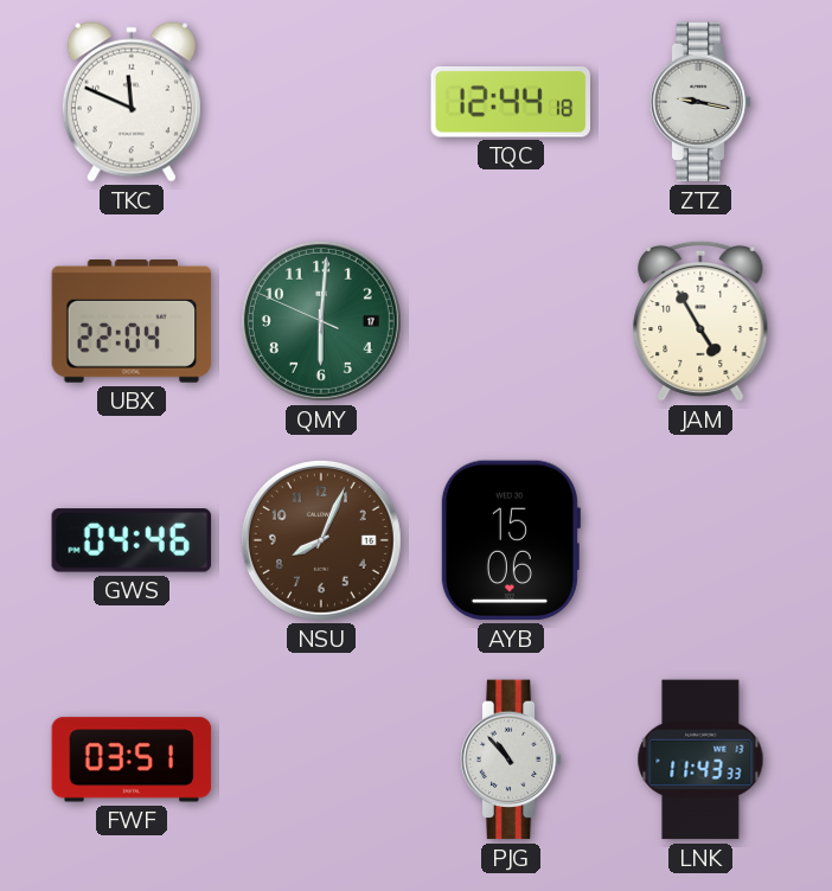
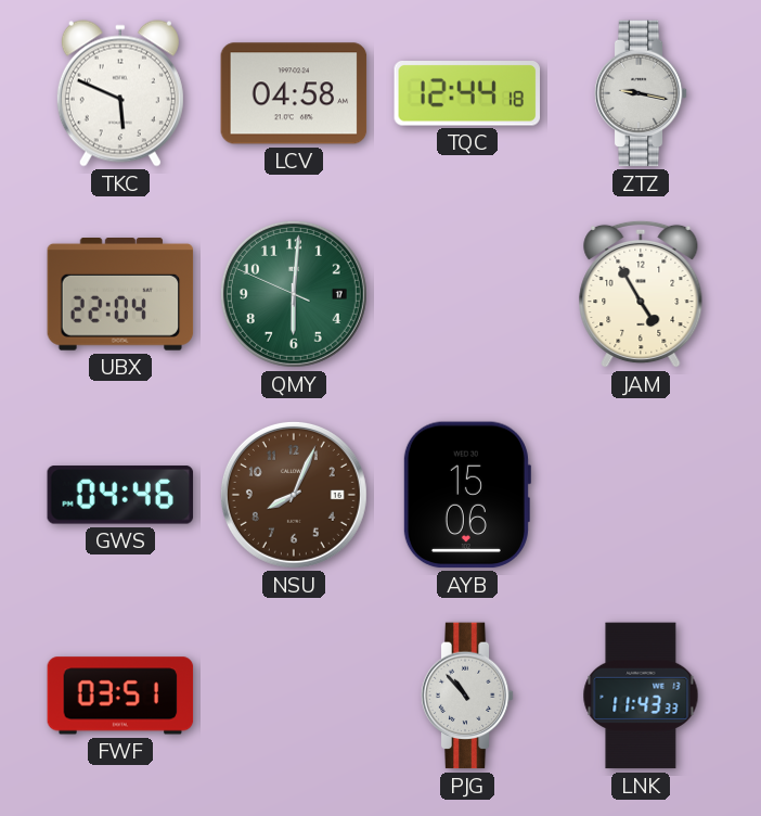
TKC: 11:49 -> 5:49 (120, 93)
LCV: none -> 04:58 (294, 93)
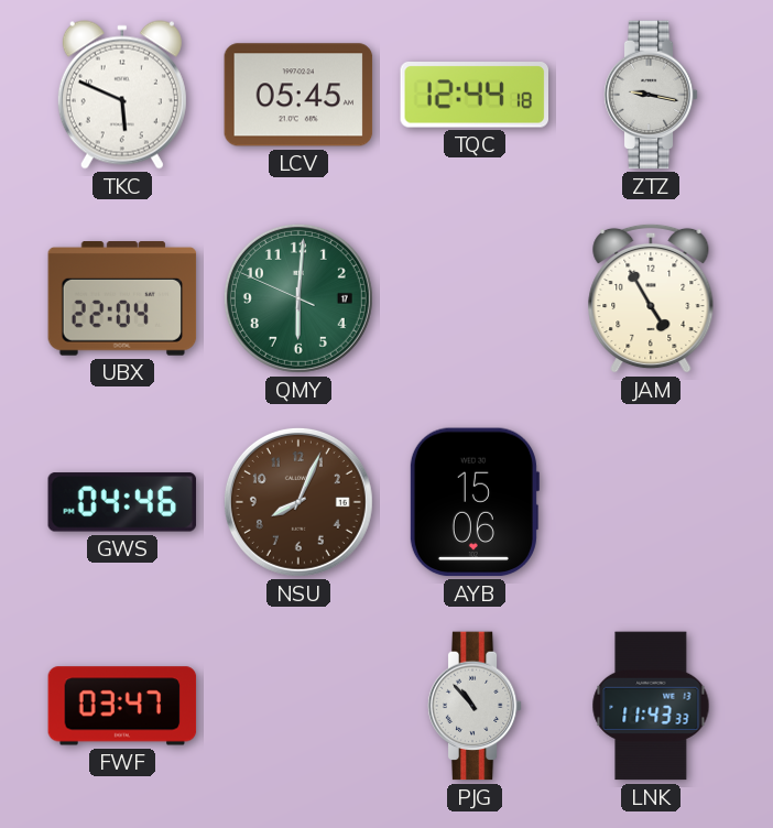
LCV: 04:58 -> 05:45 (298, 95)
FWF: 03:51 -> 03:47 (122, 706)
